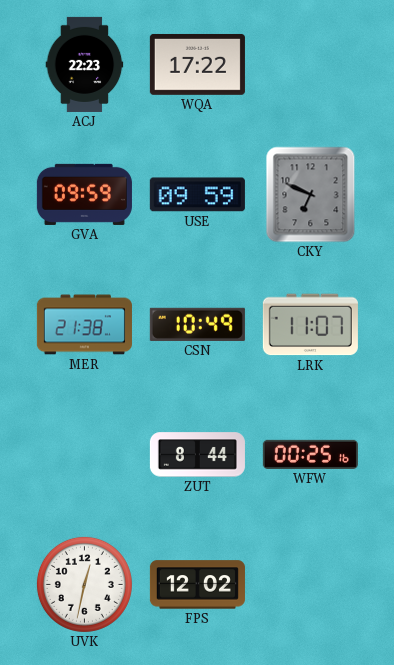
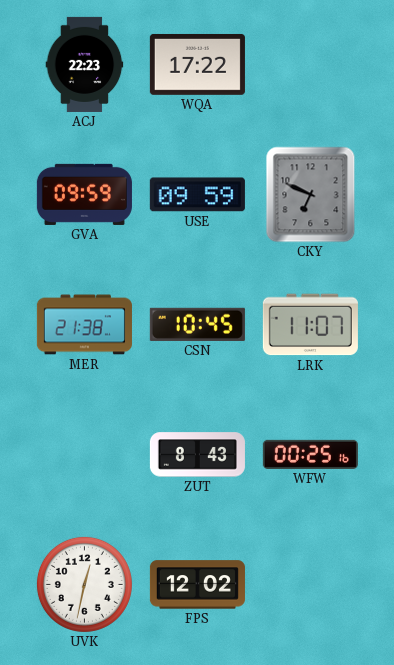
CSN: 10:49 -> 10:45 (197, 324)
ZUT: 8:44 -> 8:43 (197, 455)
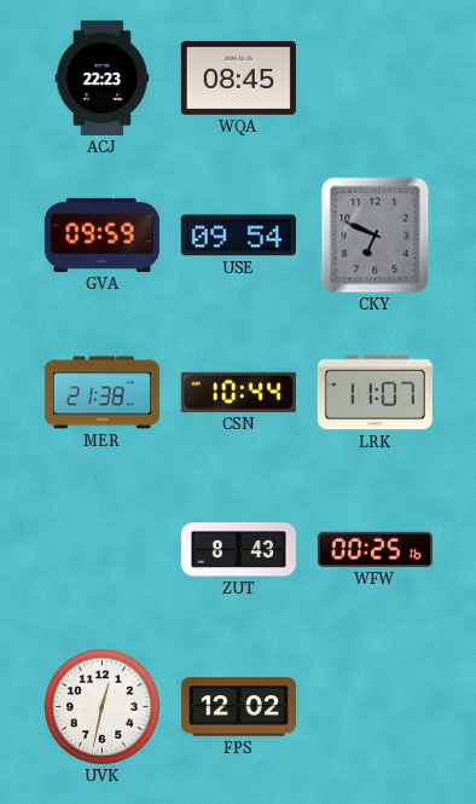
WQA: 17:22 -> 08:45 (238, 77)
USE: 09:59 -> 09:54 (238, 236)
CSN: 10:45 -> 10:44 (238, 392)
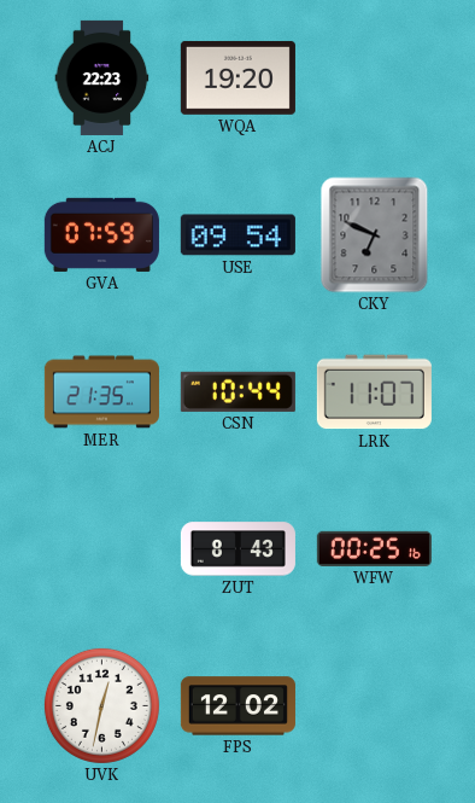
WQA: 08:45 -> 19:20 (237, 77)
GVA: 09:59 -> 07:59 (101, 234)
MER: 21:38 -> 21:35 (101, 392)
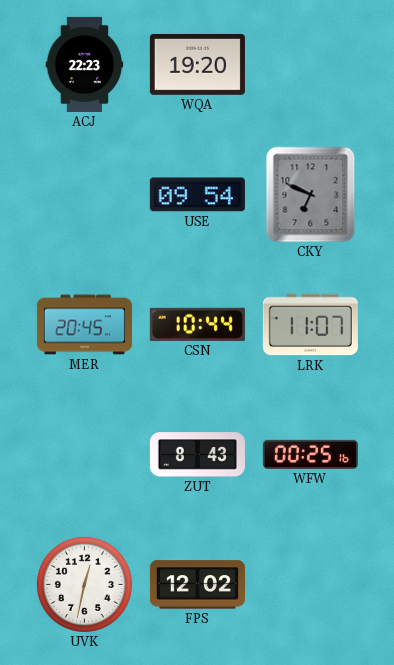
GVA: 07:59 -> none (101, 234)
MER: 21:35 -> 20:45 (84, 325)
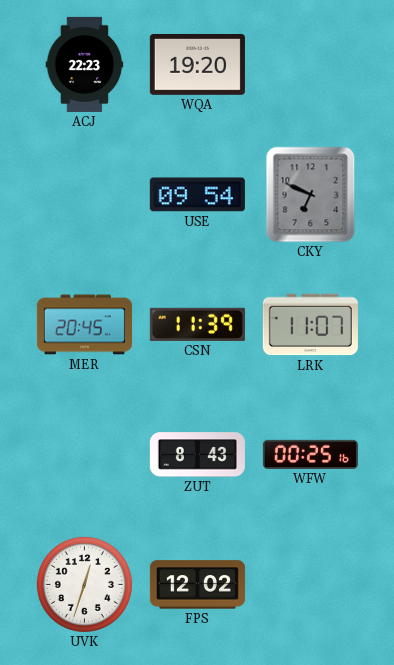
CSN: 10:44 -> 11:39 (197, 324)
UVK: 12:32 -> 12:33 (84, 584)
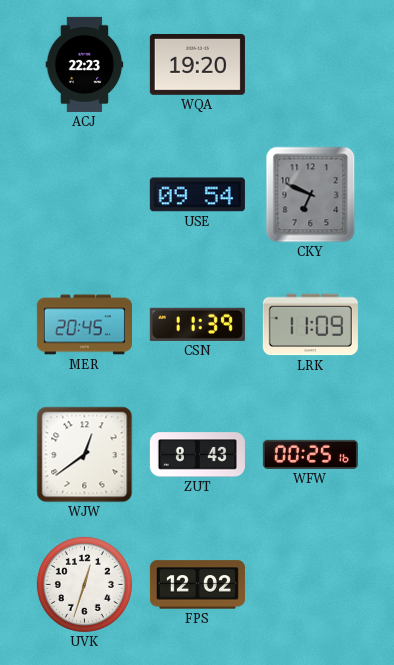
LRK: 11:07 -> 11:09 (310, 325)
WJW: none -> 12:39 (85, 455)
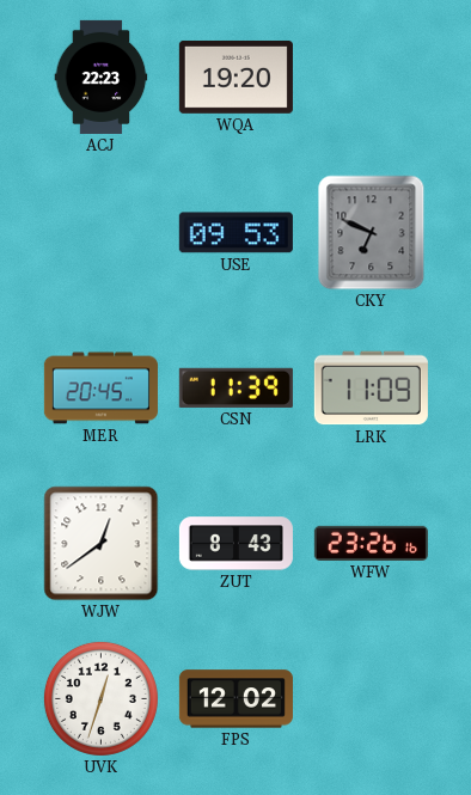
USE: 09:54 -> 09:53 (235, 233)
WFW: 00:25 -> 23:26 (371, 543)
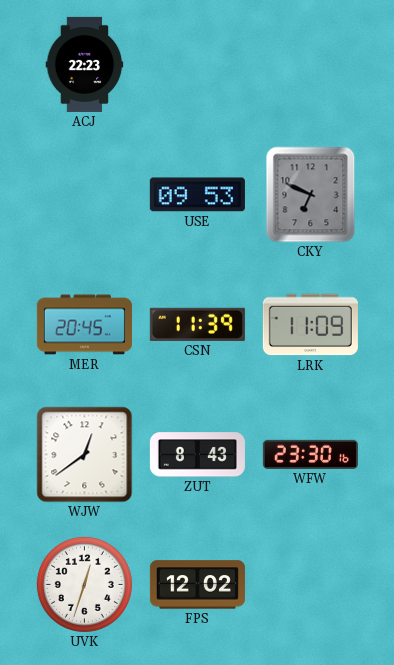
WQA: 19:20 -> none (235, 77)
WFW: 23:26 -> 23:30 (310, 454)
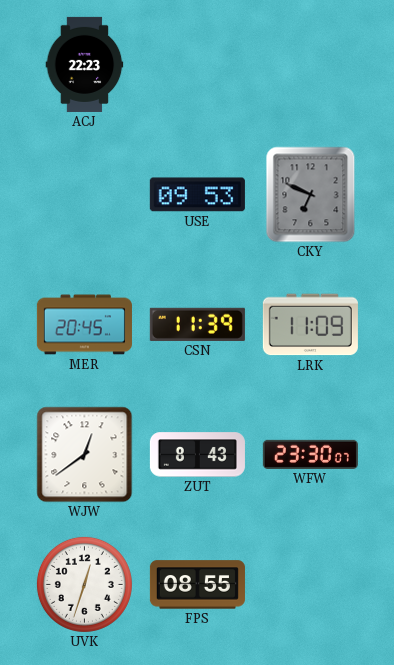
WFW: 23:30:16 -> 23:30:07 (310, 454)
FPS: 12:02 -> 08:55 (197, 585)
